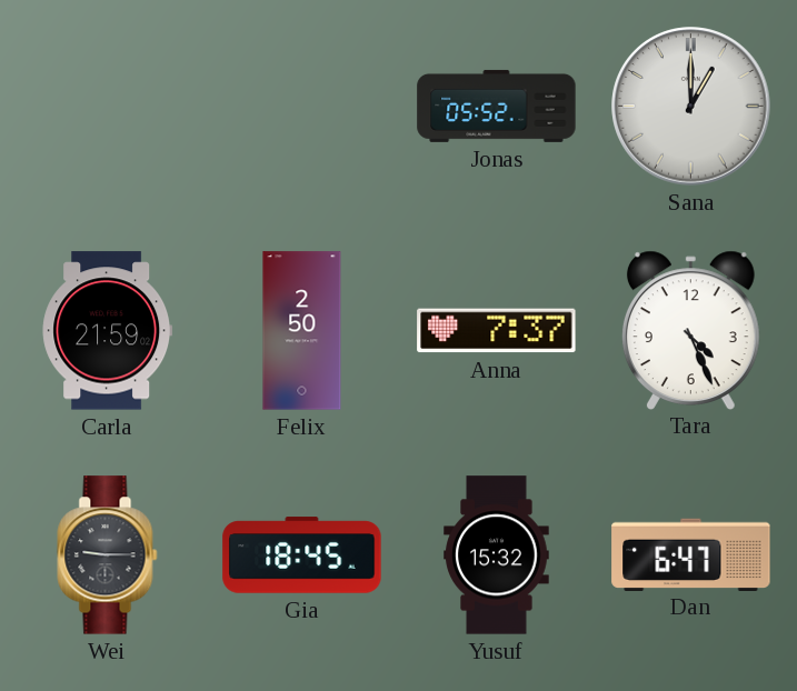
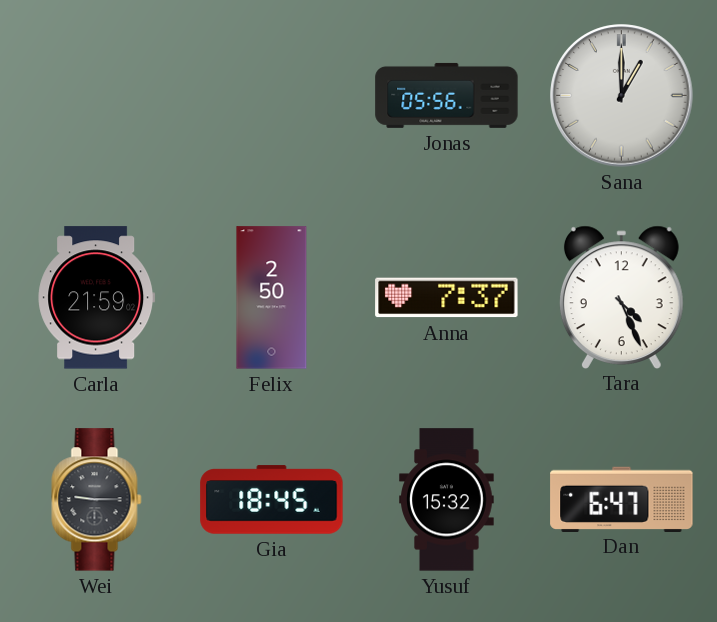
Jonas: 05:52 -> 05:56 (447, 95)
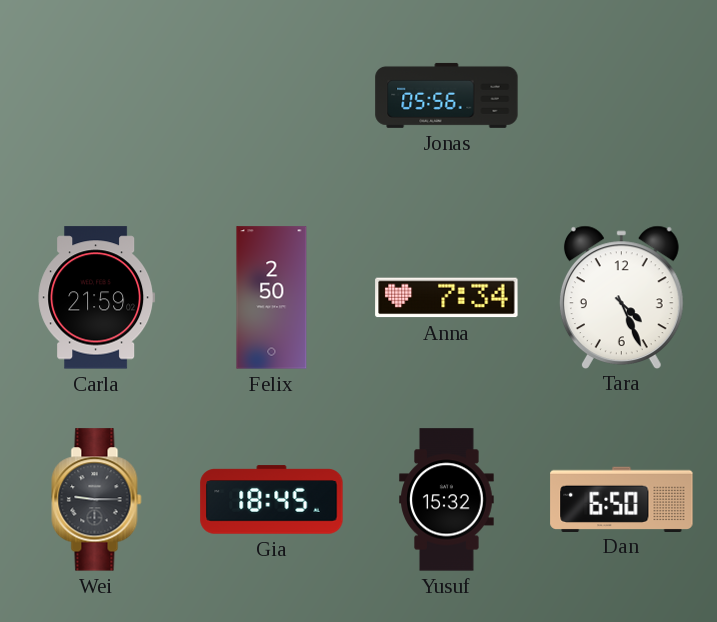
Sana: 1:00 -> none (622, 96)
Anna: 7:37 -> 7:34 (447, 298)
Dan: 6:47 -> 6:50 (622, 499)
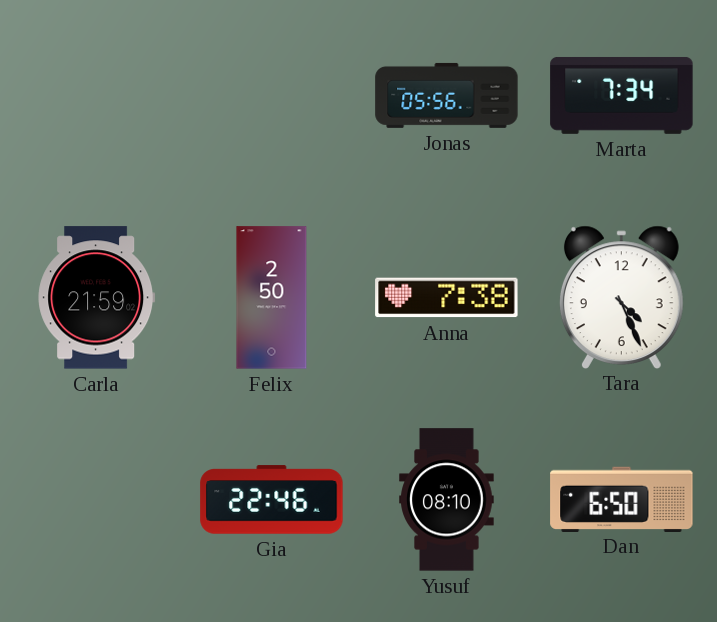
Marta: none -> 7:34 (622, 95)
Anna: 7:34 -> 7:38 (447, 298)
Wei: 9:15 -> none (97, 500)
Gia: 18:45 -> 22:46 (272, 500)
Yusuf: 15:32 -> 08:10 (447, 500)
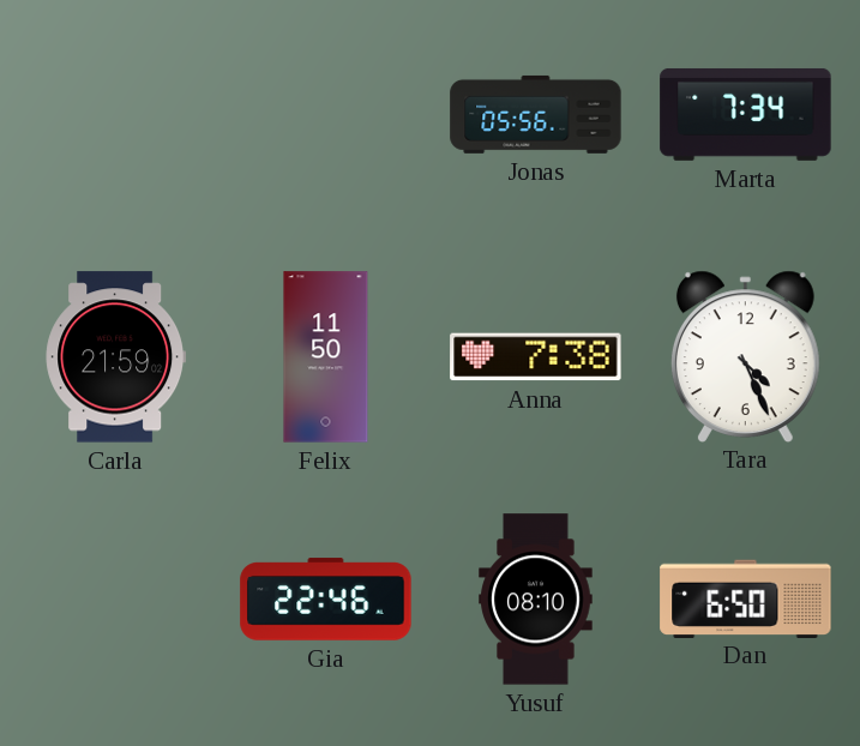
Felix: 2:50 -> 11:50 (326, 357)
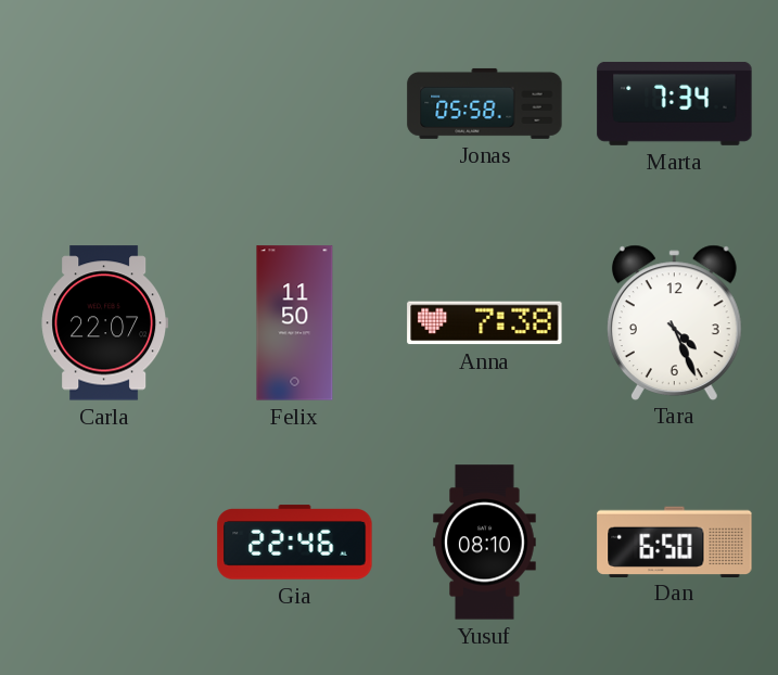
Jonas: 05:56 -> 05:58 (485, 103)
Carla: 21:59 -> 22:07 (105, 323)
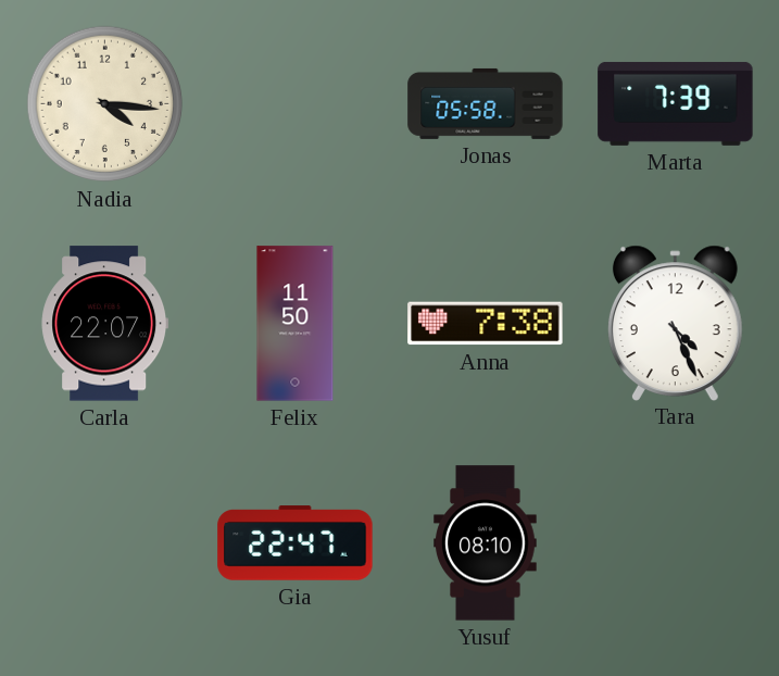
Nadia: none -> 4:16 (105, 104)
Marta: 7:34 -> 7:39 (676, 103)
Gia: 22:46 -> 22:47 (296, 543)
Dan: 6:50 -> none (675, 542)
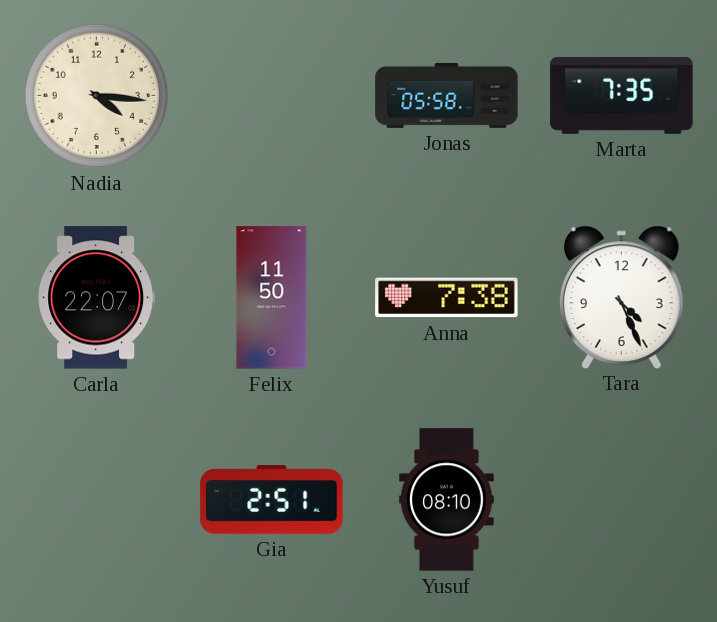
Marta: 7:39 -> 7:35 (622, 95)
Gia: 22:47 -> 2:51 (272, 500)
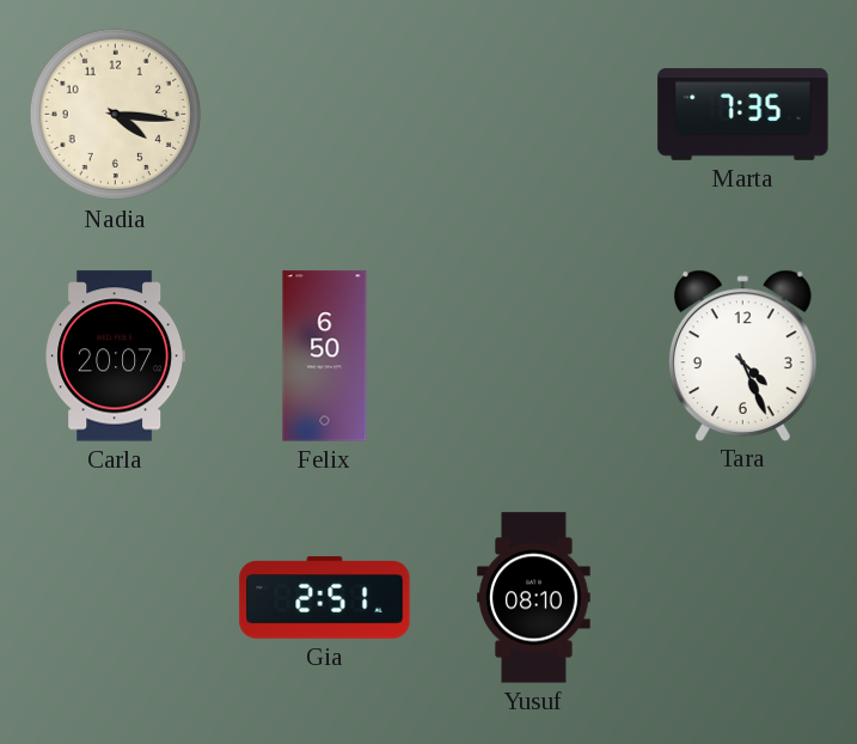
Jonas: 05:58 -> none (447, 95)
Carla: 22:07 -> 20:07 (116, 356)
Felix: 11:50 -> 6:50 (325, 356)
Anna: 7:38 -> none (447, 298)
